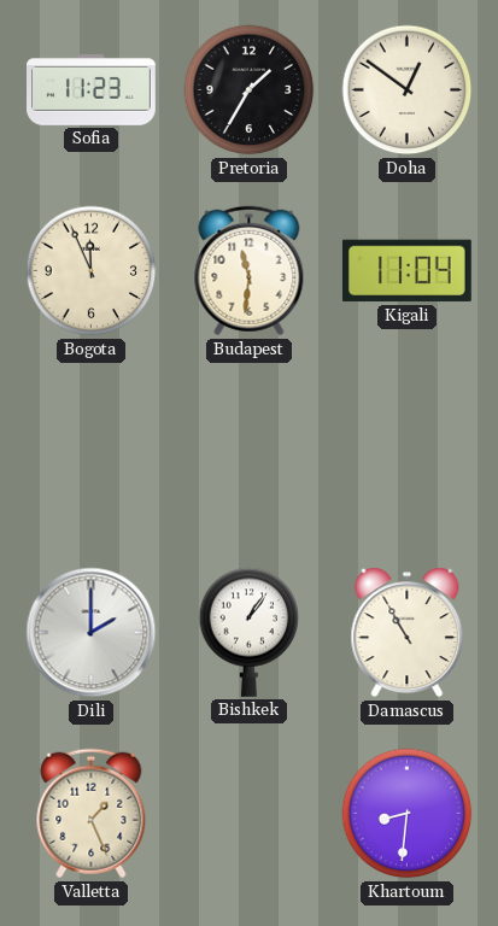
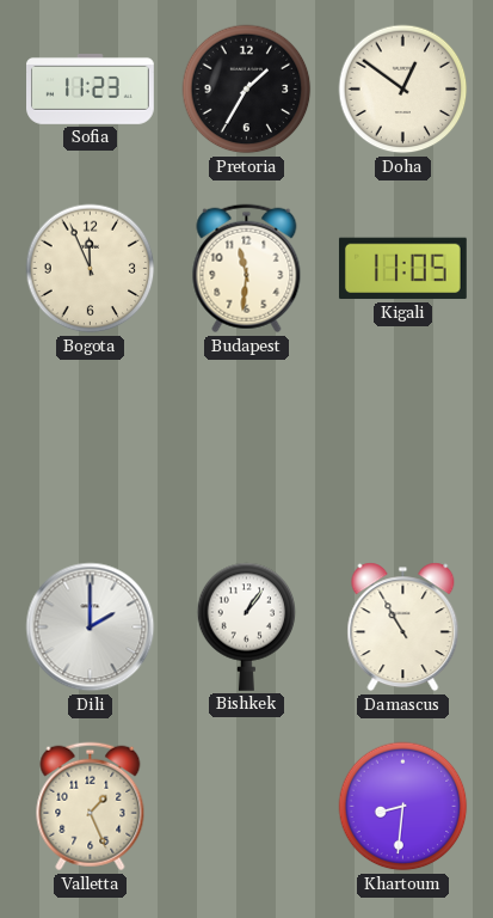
Kigali: 11:04 -> 11:05 (403, 269)
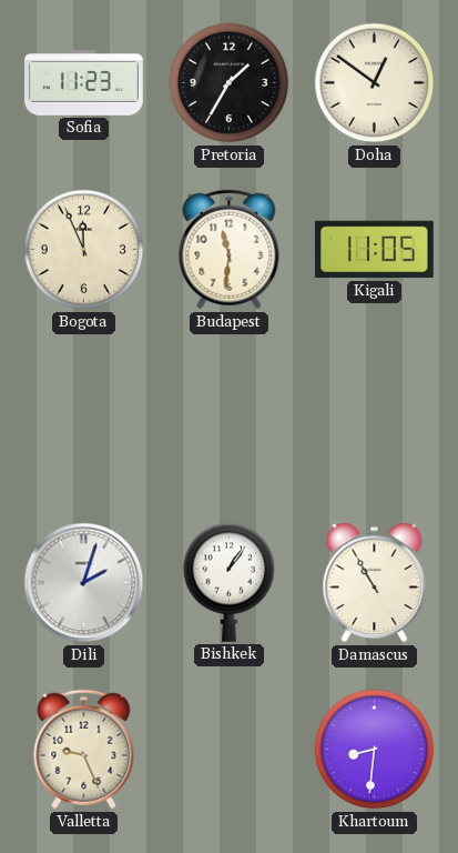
Dili: 2:00 -> 2:03 (84, 583)
Valletta: 1:26 -> 9:26 (84, 750)
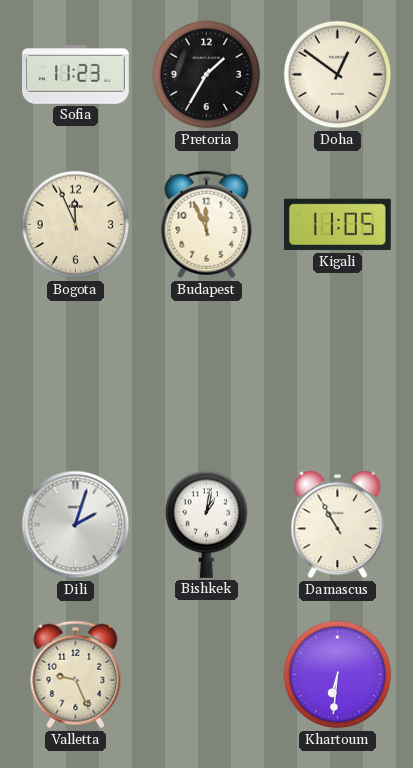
Budapest: 11:31 -> 11:56 (207, 225)
Bishkek: 1:06 -> 1:02 (207, 524)
Khartoum: 8:31 -> 6:31 (338, 675)
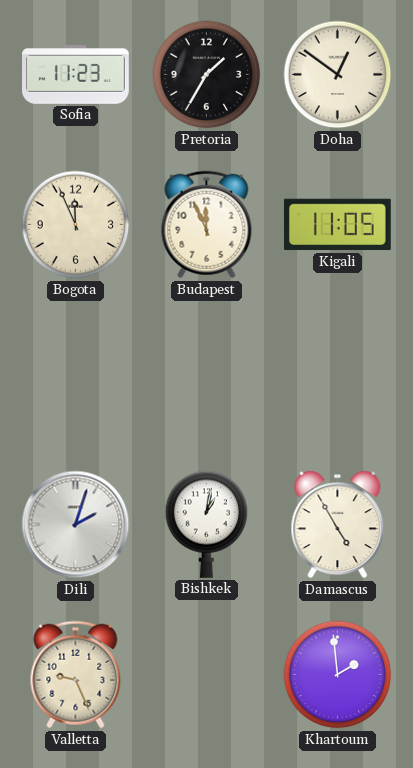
Damascus: 10:55 -> 4:55 (338, 525)
Khartoum: 6:31 -> 1:59 (338, 675)
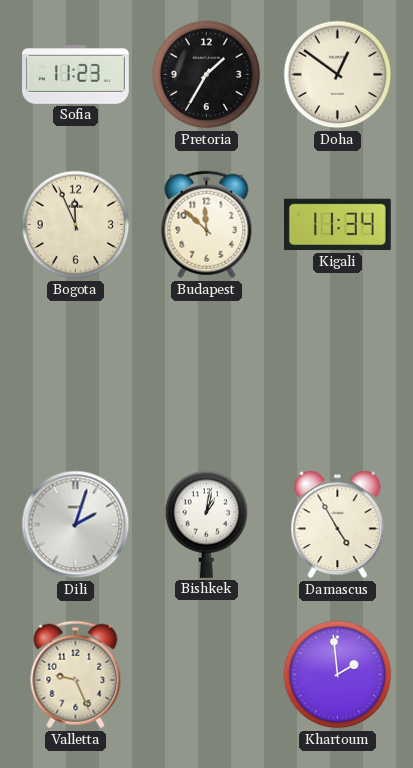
Budapest: 11:56 -> 11:52 (207, 225)
Kigali: 11:05 -> 11:34 (338, 225)
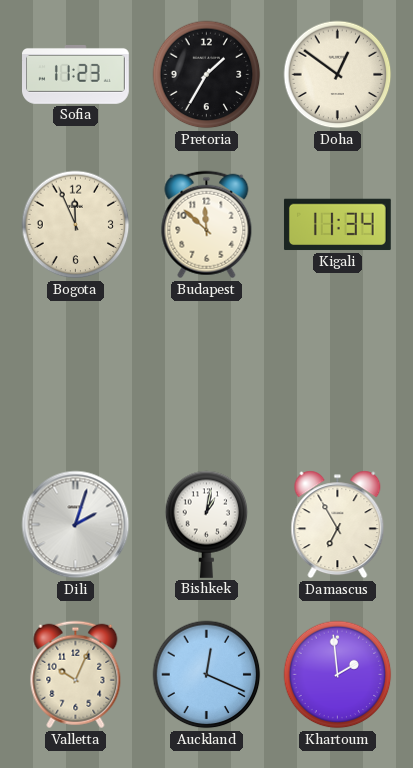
Damascus: 4:55 -> 6:55 (338, 525)
Valletta: 9:26 -> 10:04 (76, 675)
Auckland: none -> 12:19 (207, 675)
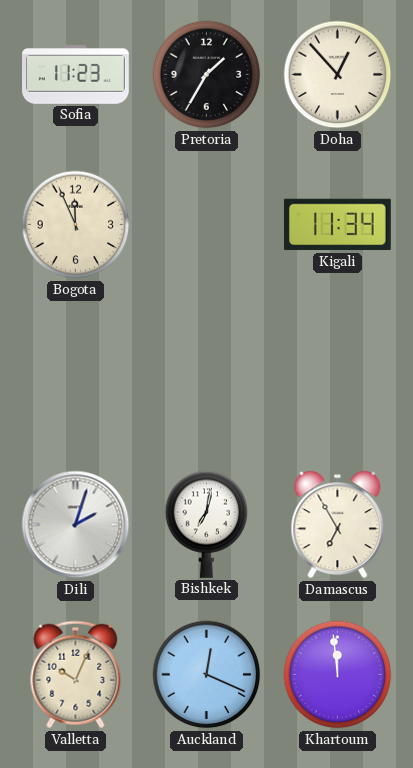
Doha: 12:51 -> 12:53 (338, 75)
Budapest: 11:52 -> none (207, 225)
Bishkek: 1:02 -> 7:02 (207, 524)
Khartoum: 1:59 -> 11:59 (338, 675)
